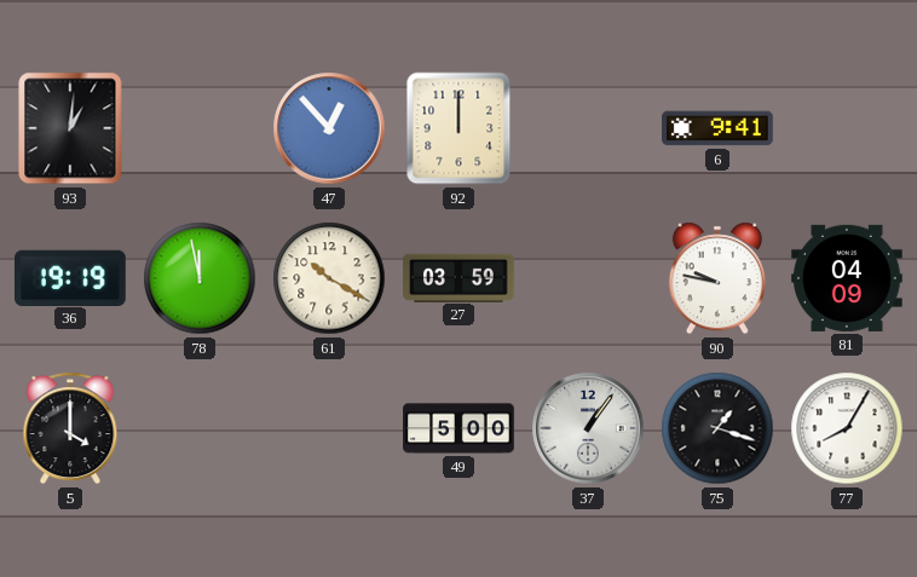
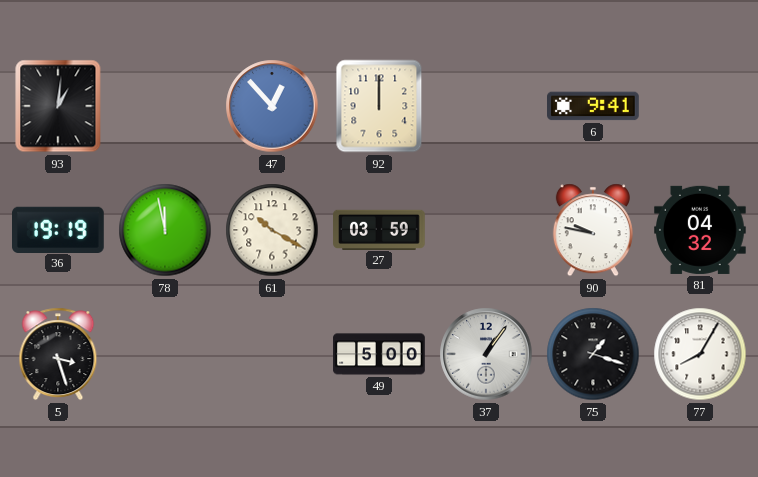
81: 04:09 -> 04:32 (701, 230)
5: 4:00 -> 3:27 (58, 354)
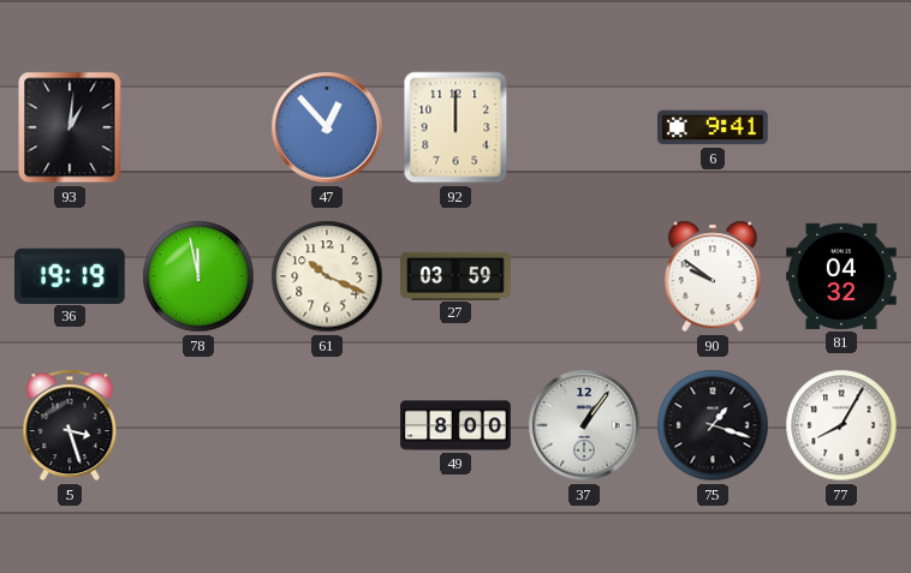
61: 10:20 -> 10:19 (327, 276)
90: 9:47 -> 9:51 (713, 276)
49: 5:00 -> 8:00 (455, 425)
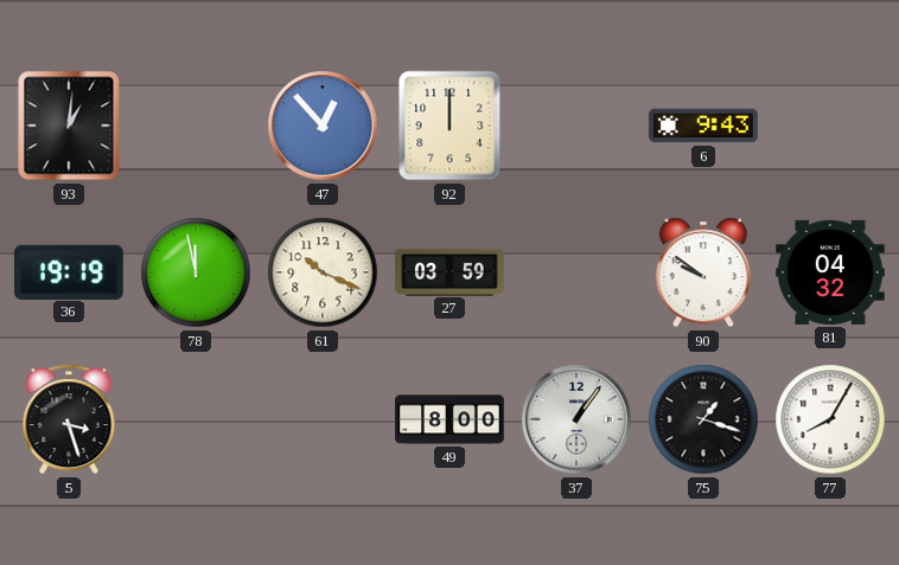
6: 9:41 -> 9:43 (704, 126)
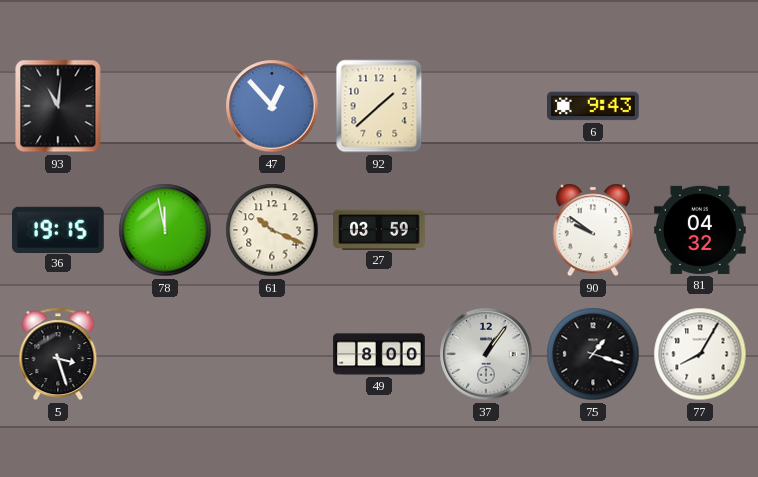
93: 1:01 -> 11:01 (58, 106)
92: 12:00 -> 1:38 (379, 106)
36: 19:19 -> 19:15 (59, 229)
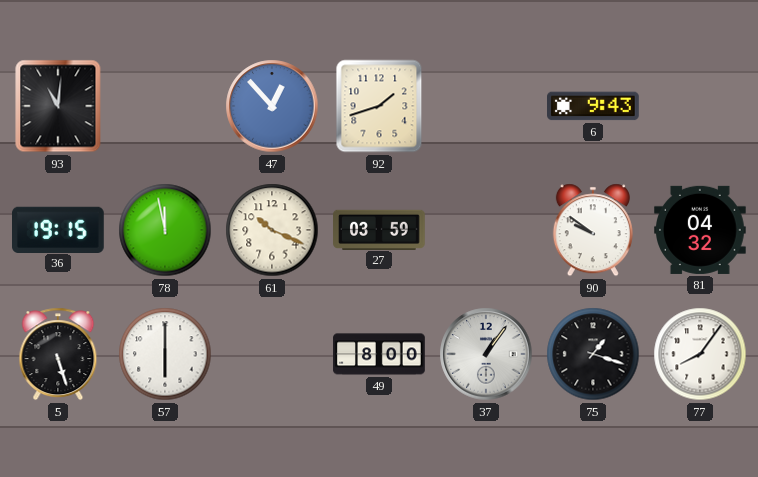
92: 1:38 -> 1:42 (379, 106)
5: 3:27 -> 5:27 (58, 354)
57: none -> 6:00 (165, 354)
77: 8:05 -> 8:06 (700, 354)
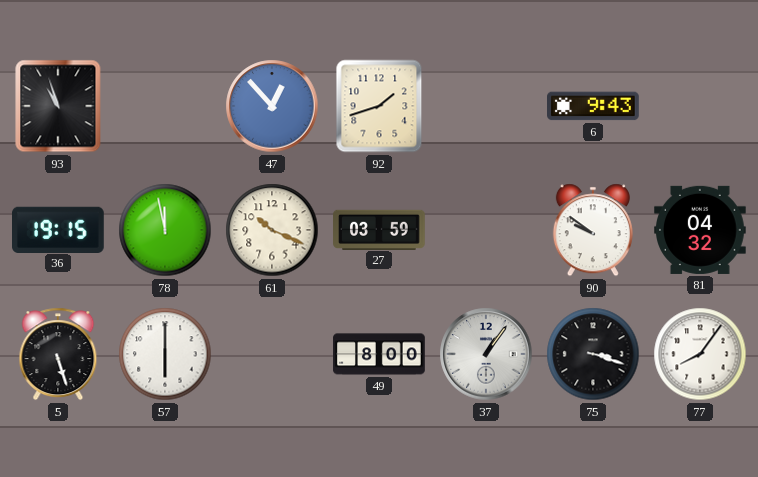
93: 11:01 -> 10:57 (58, 106)
75: 1:18 -> 3:18 (593, 354)
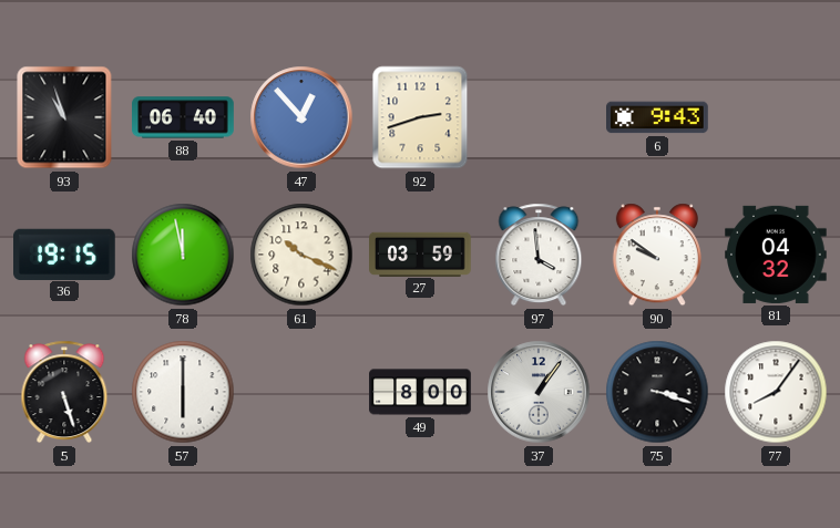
88: none -> 06:40 (183, 117)
92: 1:42 -> 2:42 (420, 117)
97: none -> 3:59 (539, 255)
